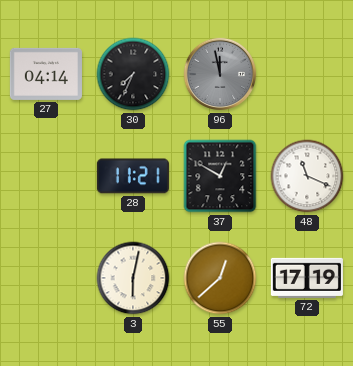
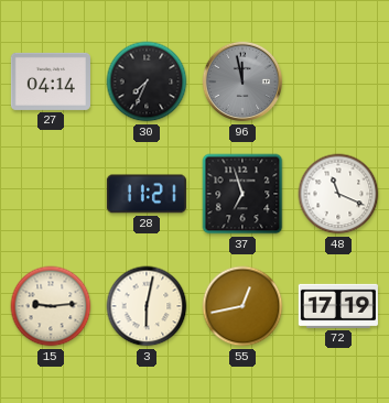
37: 12:50 -> 6:57 (242, 194)
15: none -> 9:14 (51, 306)
55: 12:38 -> 12:43 (242, 306)
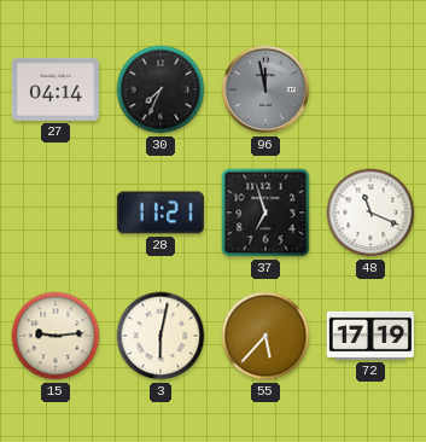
55: 12:43 -> 5:37 (265, 336)
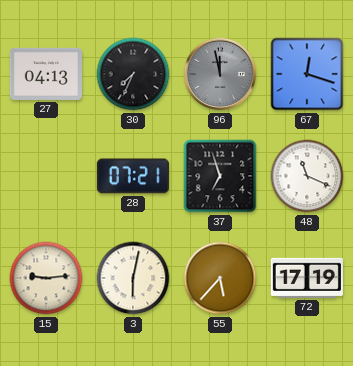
27: 04:14 -> 04:13 (46, 74)
67: none -> 12:18 (307, 74)
28: 11:21 -> 07:21 (133, 176)
